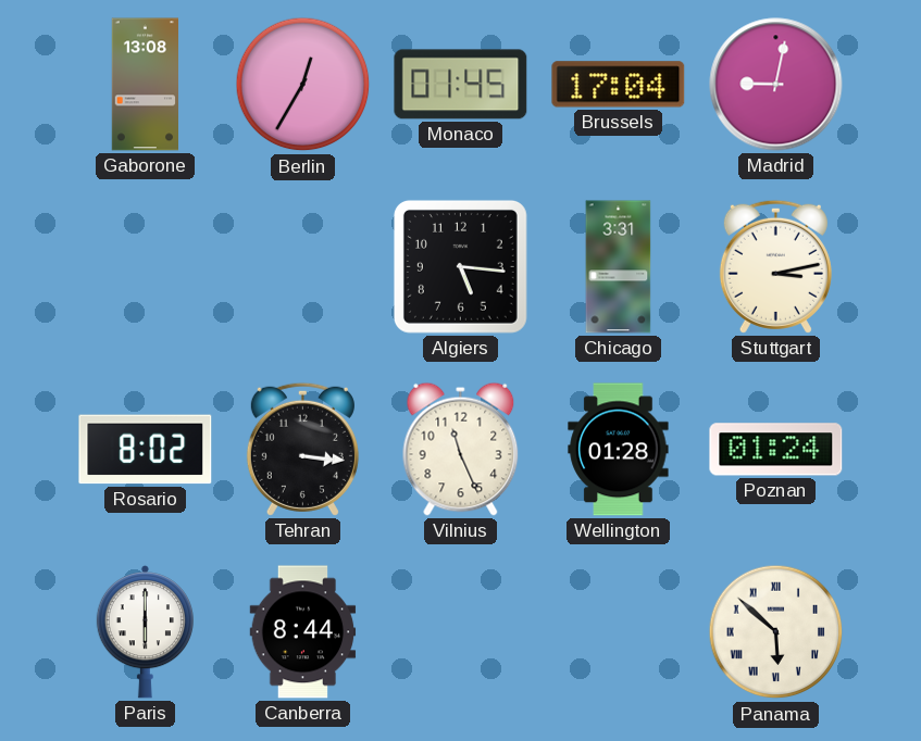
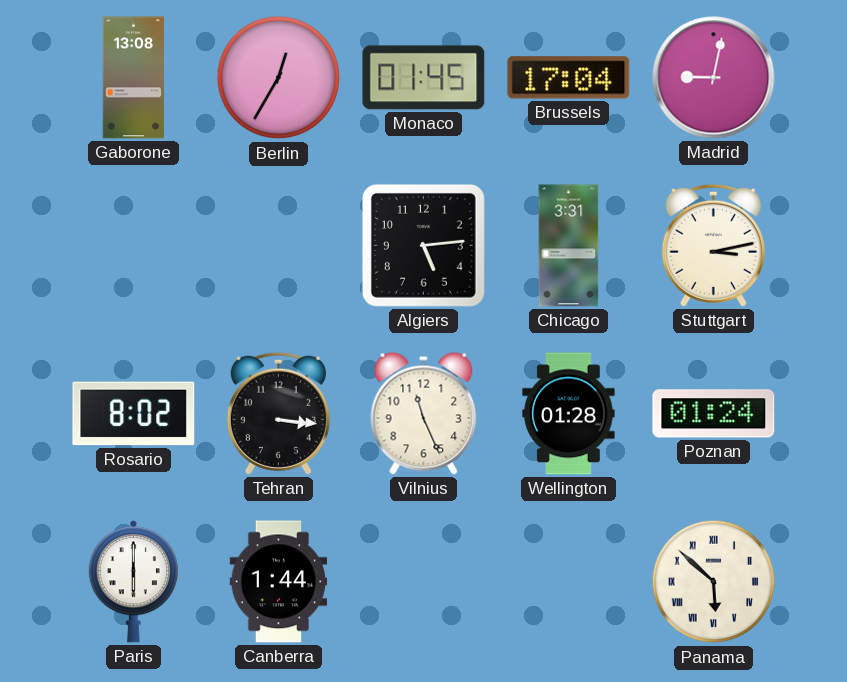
Algiers: 5:16 -> 5:14 (423, 245)
Canberra: 8:44 -> 1:44 (279, 582)
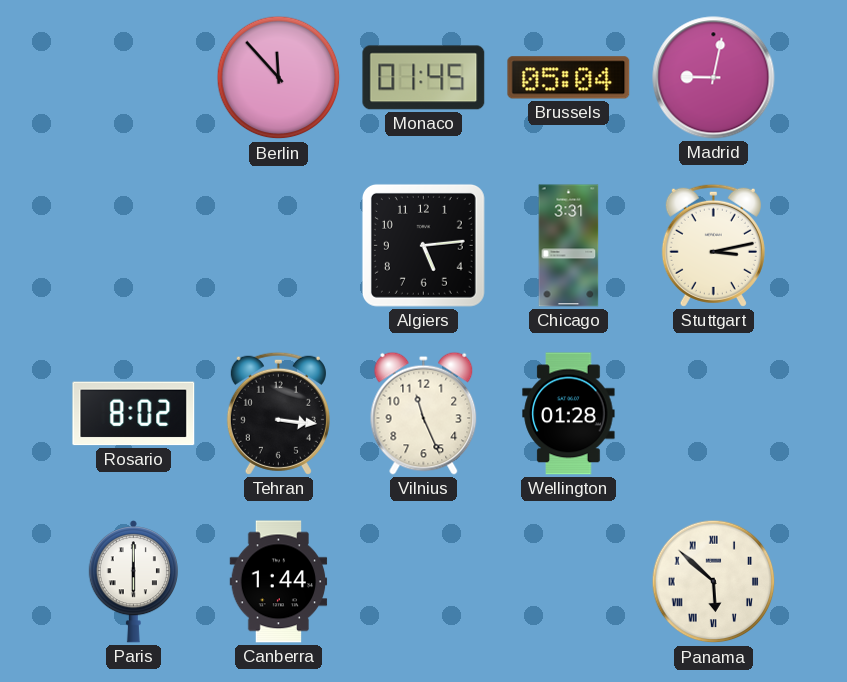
Gaborone: 13:08 -> none (133, 78)
Berlin: 12:35 -> 11:53 (279, 78)
Brussels: 17:04 -> 05:04 (569, 78)
Poznan: 01:24 -> none (714, 414)
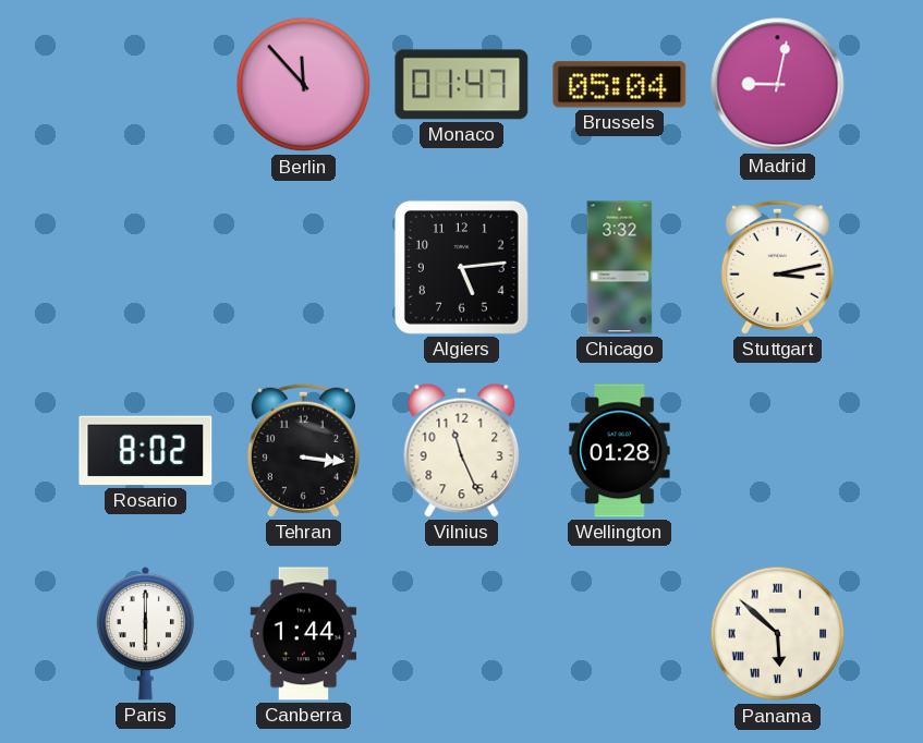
Monaco: 01:45 -> 01:47 (462, 85)
Chicago: 3:31 -> 3:32 (620, 268)
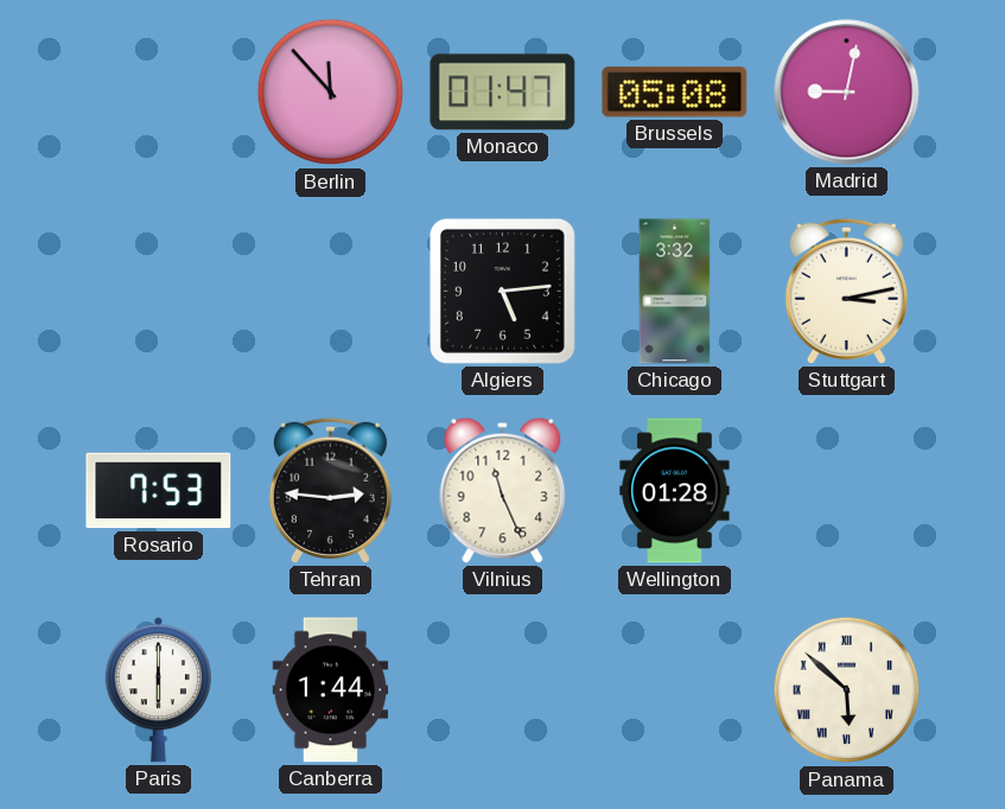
Brussels: 05:04 -> 05:08 (675, 93)
Rosario: 8:02 -> 7:53 (159, 491)
Tehran: 3:16 -> 2:46 (330, 490)
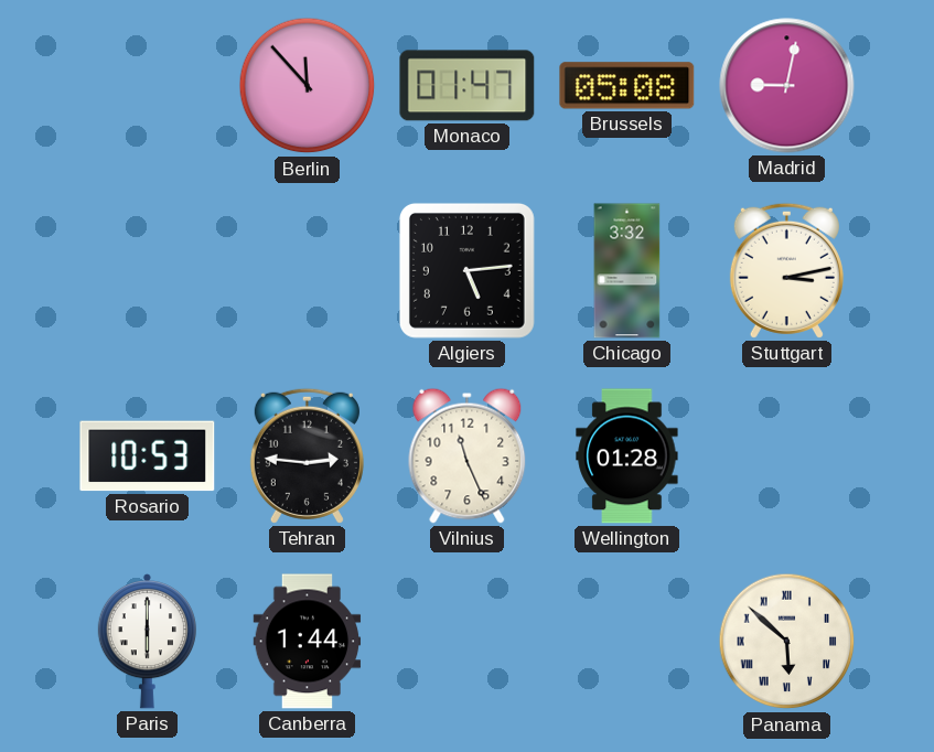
Rosario: 7:53 -> 10:53 (148, 456)
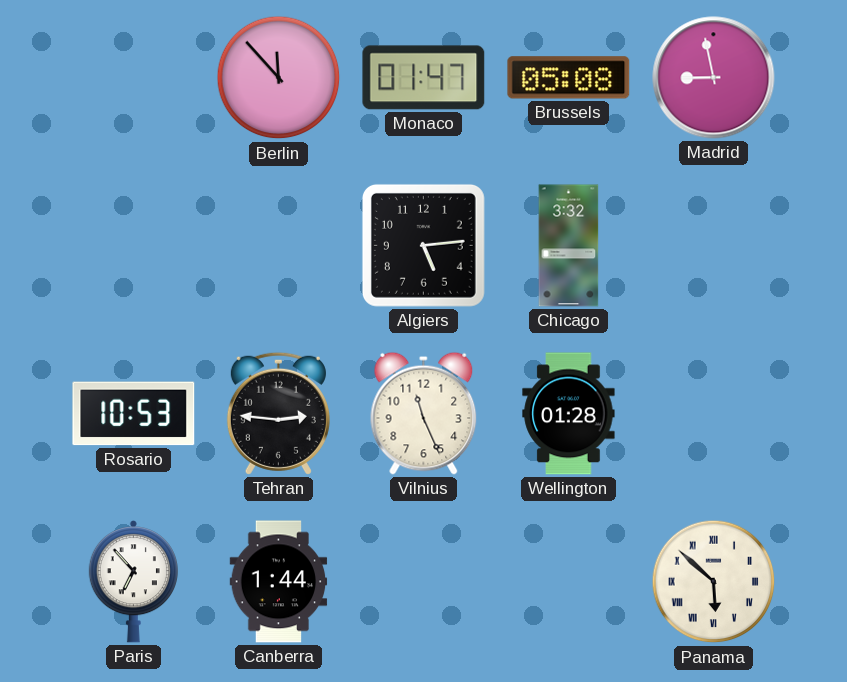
Madrid: 9:02 -> 8:58 (714, 78)
Stuttgart: 3:13 -> none (786, 270)
Paris: 6:00 -> 6:53 (133, 582)
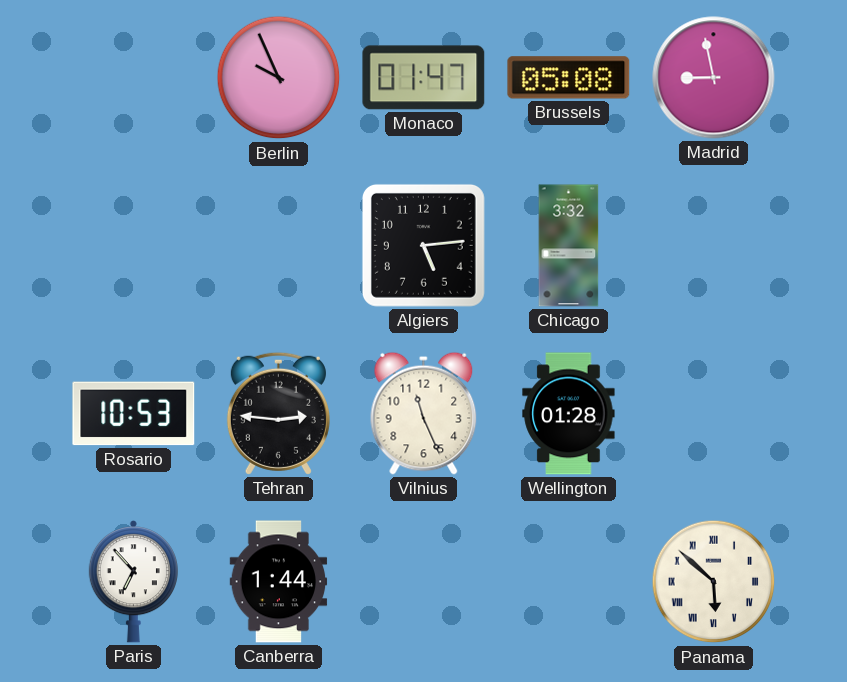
Berlin: 11:53 -> 9:56 (279, 78)
